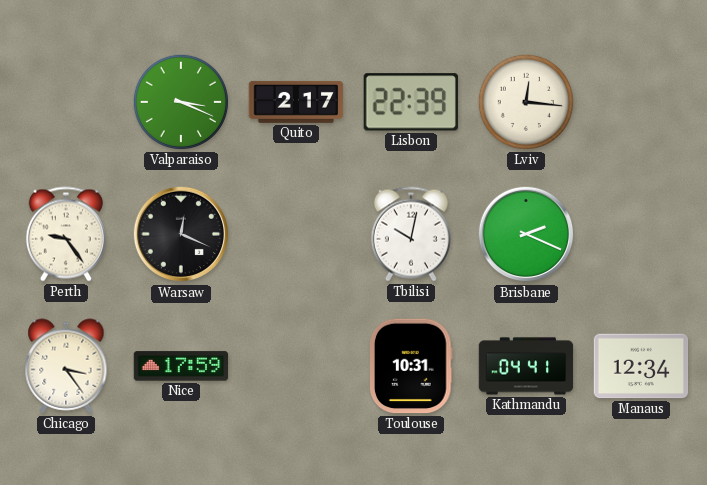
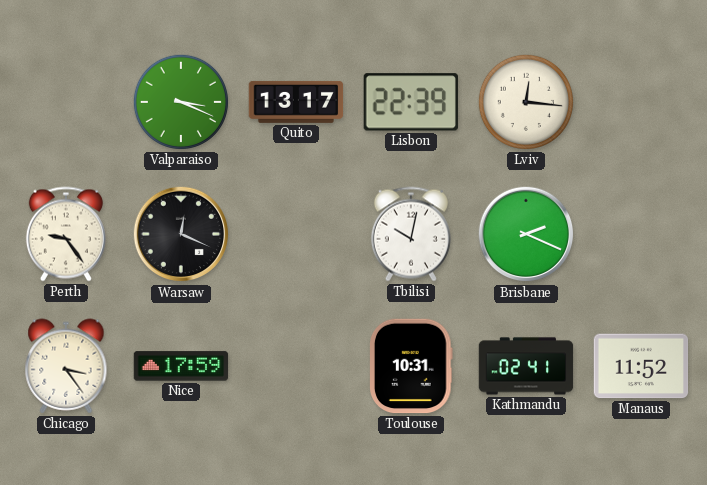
Quito: 2:17 -> 13:17 (296, 102)
Kathmandu: 04:41 -> 02:41 (526, 366)
Manaus: 12:34 -> 11:52 (641, 366)
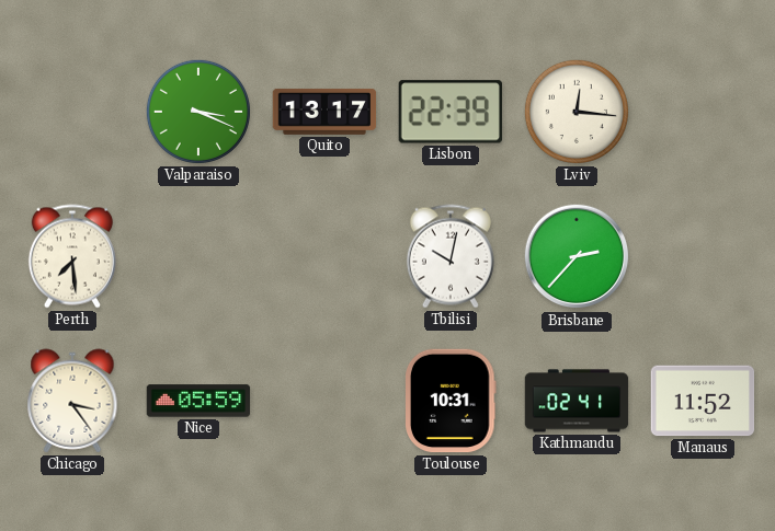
Perth: 9:24 -> 7:29 (72, 256)
Warsaw: 12:19 -> none (181, 234)
Brisbane: 2:19 -> 2:37 (577, 256)
Nice: 17:59 -> 05:59 (198, 401)
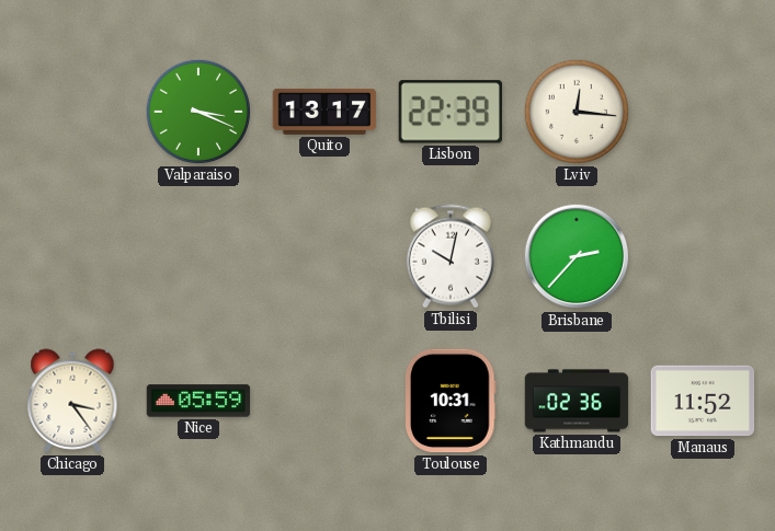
Perth: 7:29 -> none (72, 256)
Kathmandu: 02:41 -> 02:36 (577, 401)
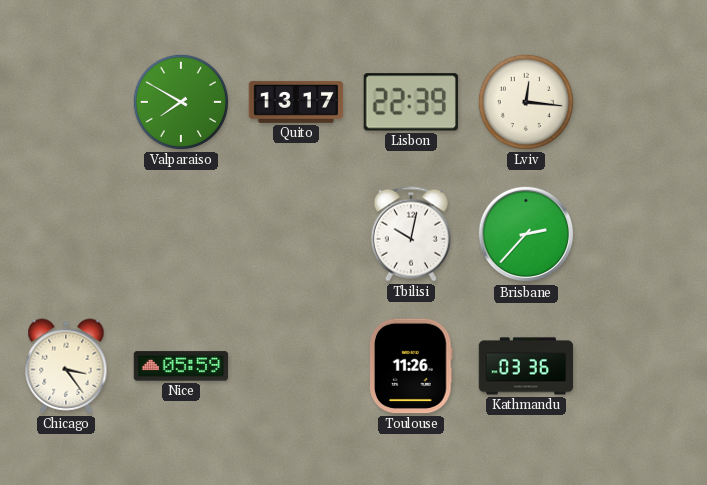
Valparaiso: 3:19 -> 7:50 (181, 102)
Toulouse: 10:31 -> 11:26 (412, 366)
Kathmandu: 02:36 -> 03:36 (526, 366)
Manaus: 11:52 -> none (703, 401)
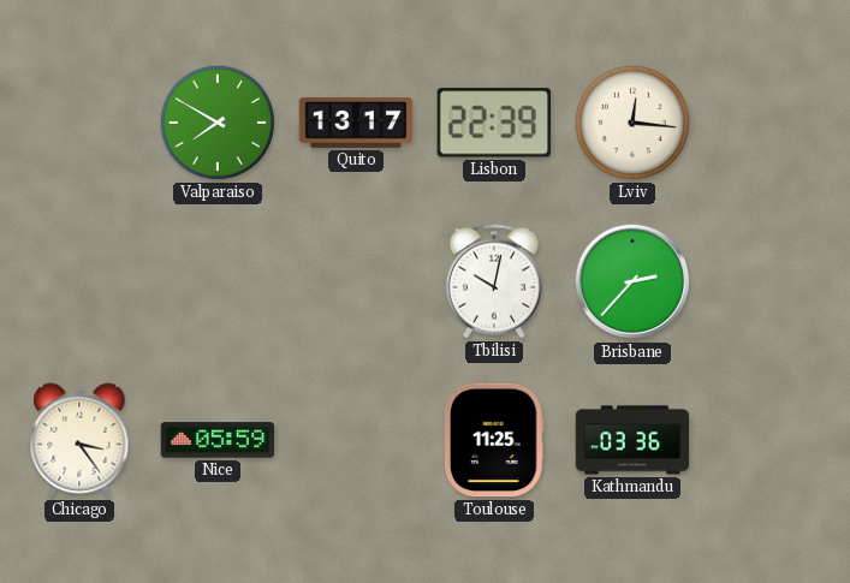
Toulouse: 11:26 -> 11:25 (495, 440)
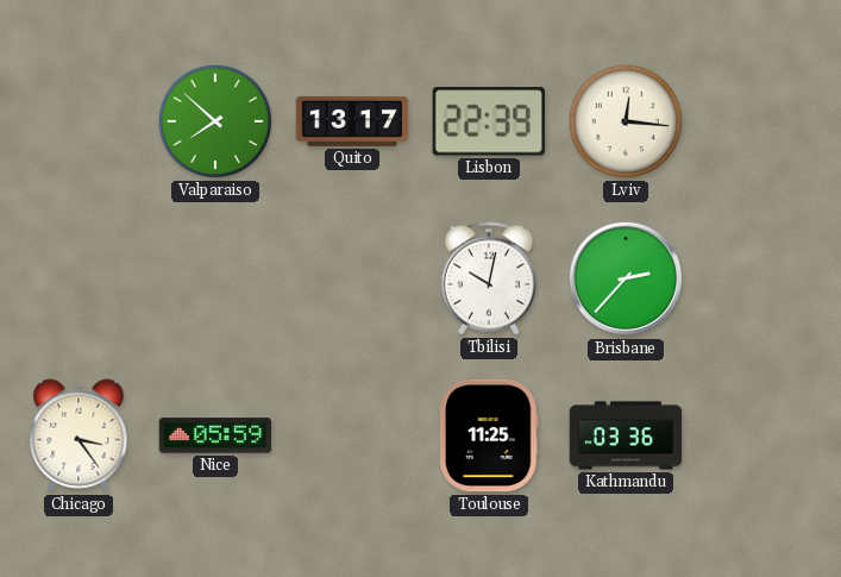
Valparaiso: 7:50 -> 7:52 (215, 121)
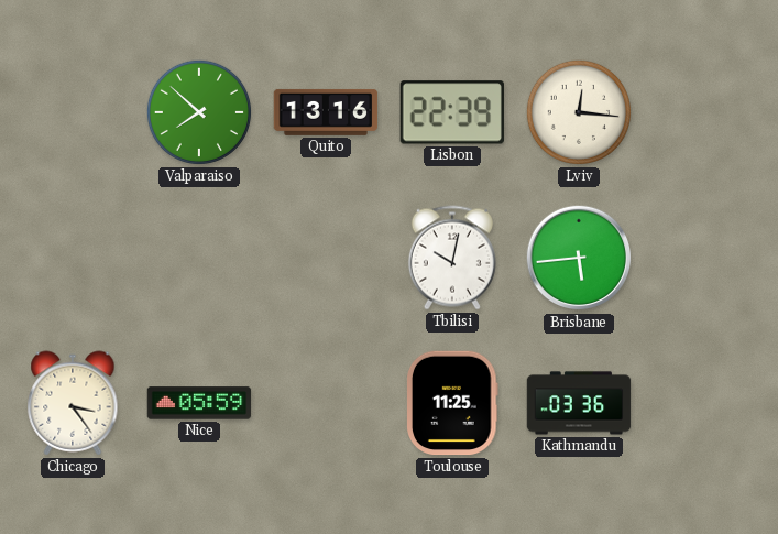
Quito: 13:17 -> 13:16 (326, 112)
Brisbane: 2:37 -> 5:44 (579, 258)
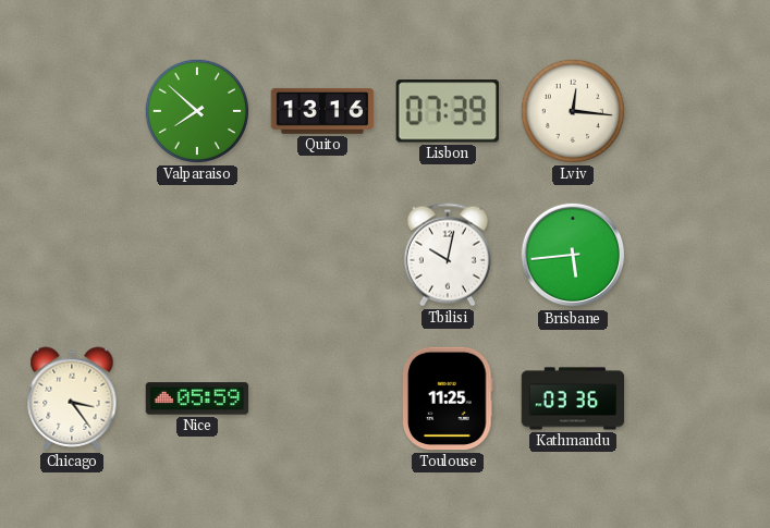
Lisbon: 22:39 -> 07:39 (448, 111)
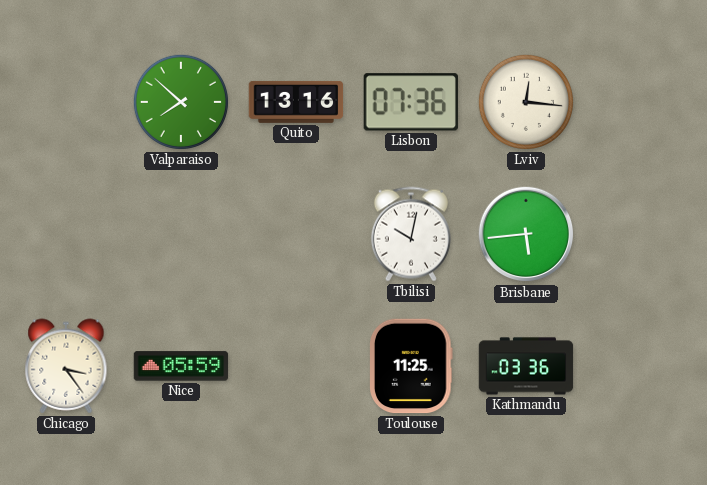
Lisbon: 07:39 -> 07:36 (411, 102)
